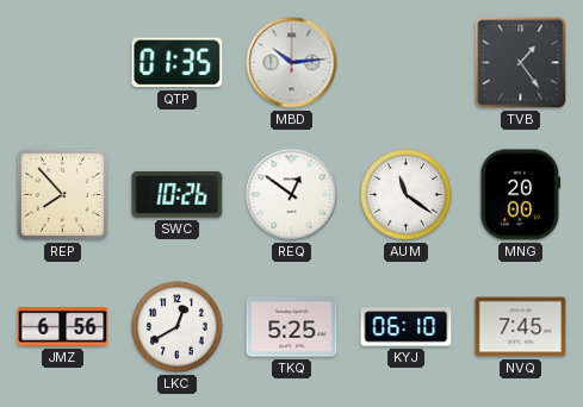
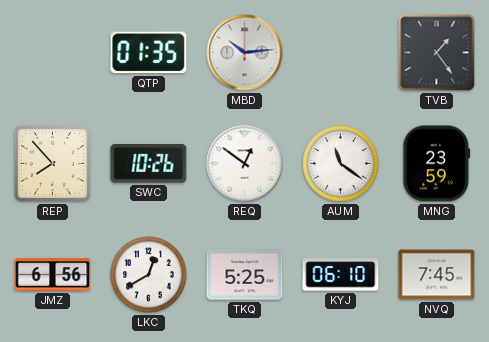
MNG: 20:00 -> 23:59 (437, 164)
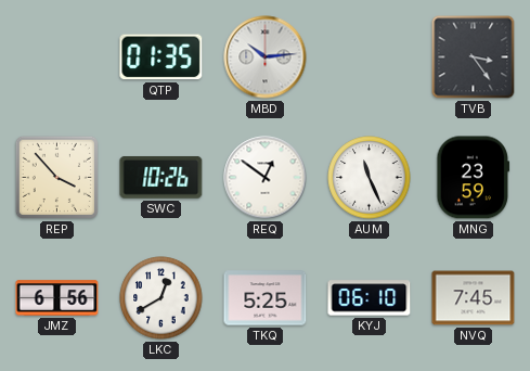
TVB: 1:24 -> 3:24 (474, 57)
REP: 7:53 -> 3:53 (56, 177)
AUM: 11:21 -> 11:26 (370, 178)
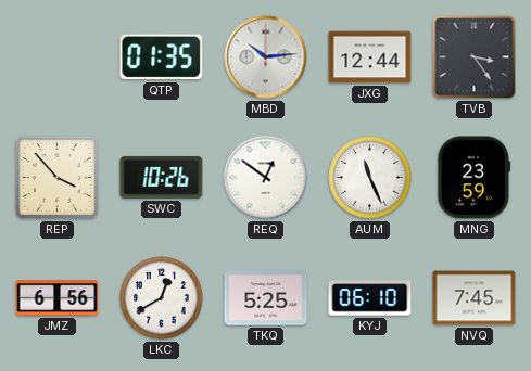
JXG: none -> 12:44 (370, 57)
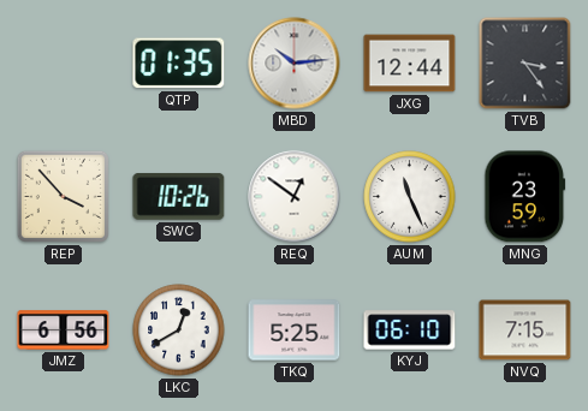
NVQ: 7:45 -> 7:15 (525, 330)
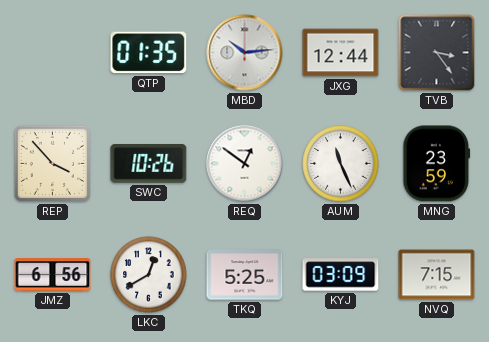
KYJ: 06:10 -> 03:09 (341, 275)
